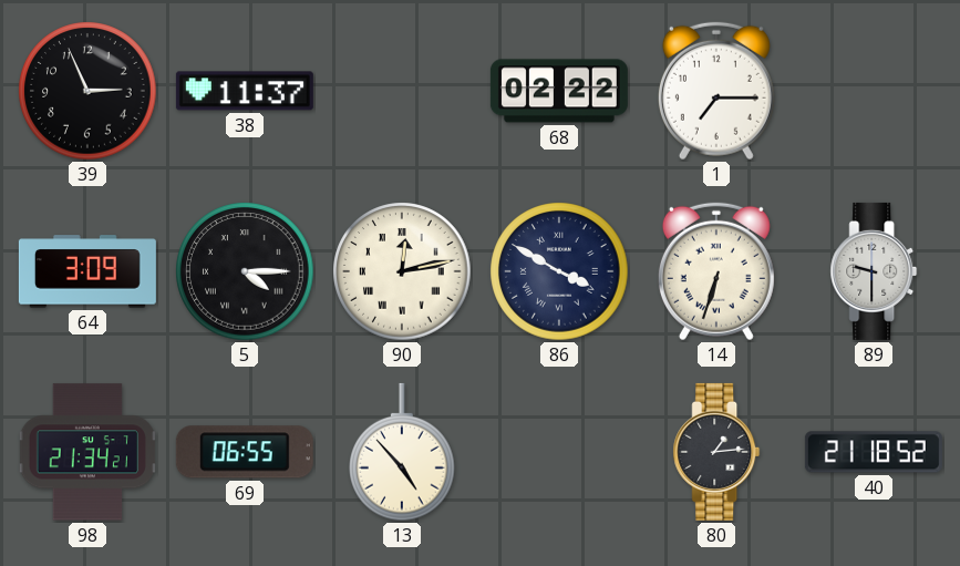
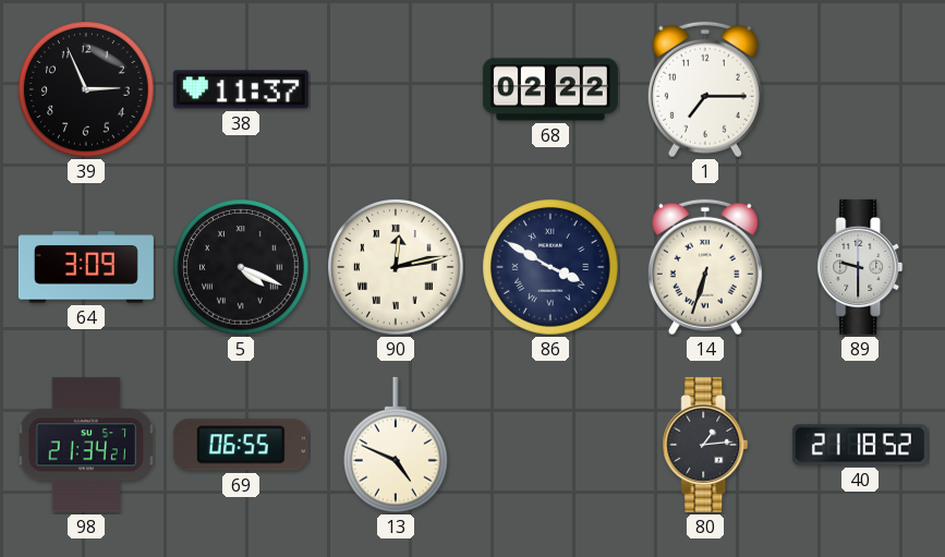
5: 4:15 -> 4:19 (241, 267)
13: 4:53 -> 4:49 (397, 445)
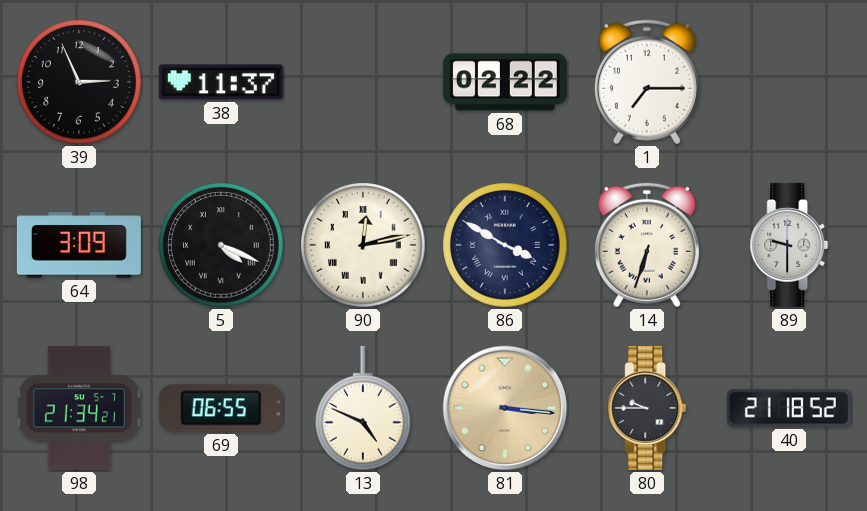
81: none -> 3:16 (505, 408)
80: 1:14 -> 9:45 (647, 408)
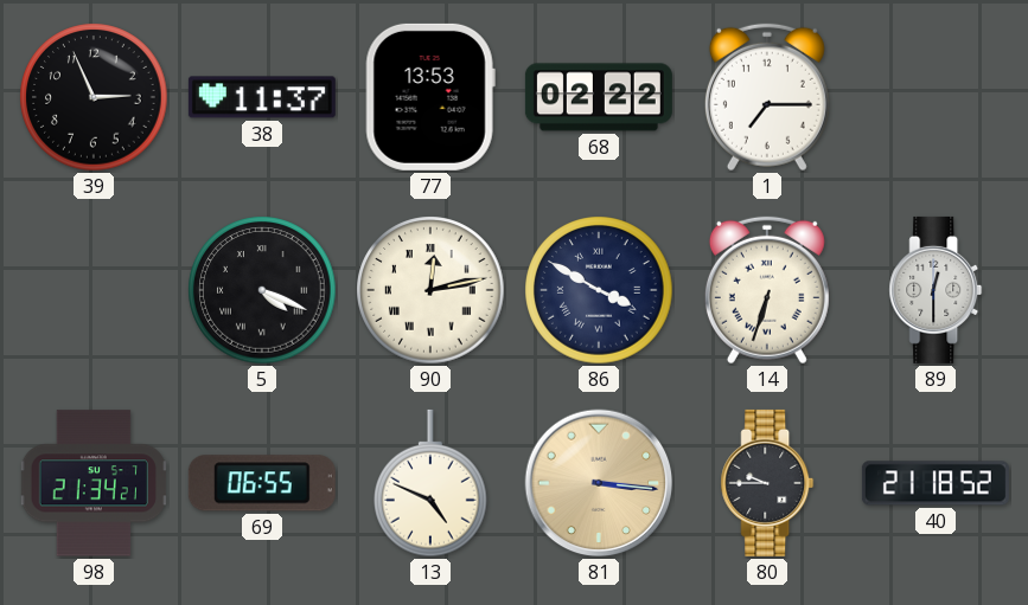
77: none -> 13:53 (430, 97)
64: 3:09 -> none (79, 245)
89: 9:30 -> 12:30 (936, 290)
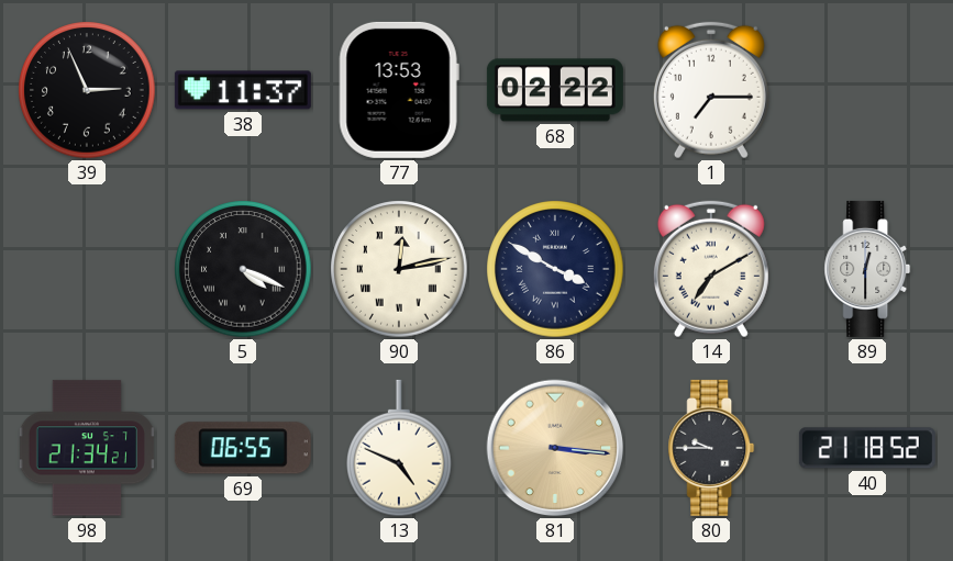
14: 6:33 -> 7:10 (711, 269)
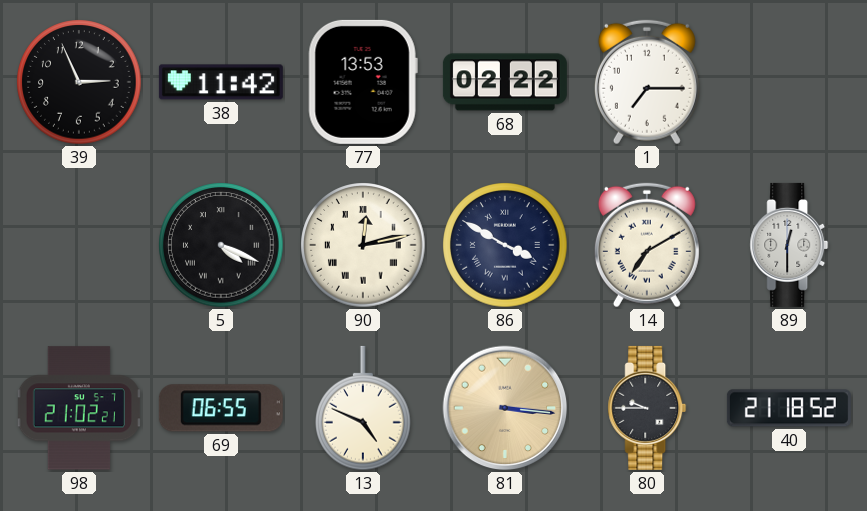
38: 11:37 -> 11:42 (221, 82)
98: 21:34 -> 21:02 (79, 408)
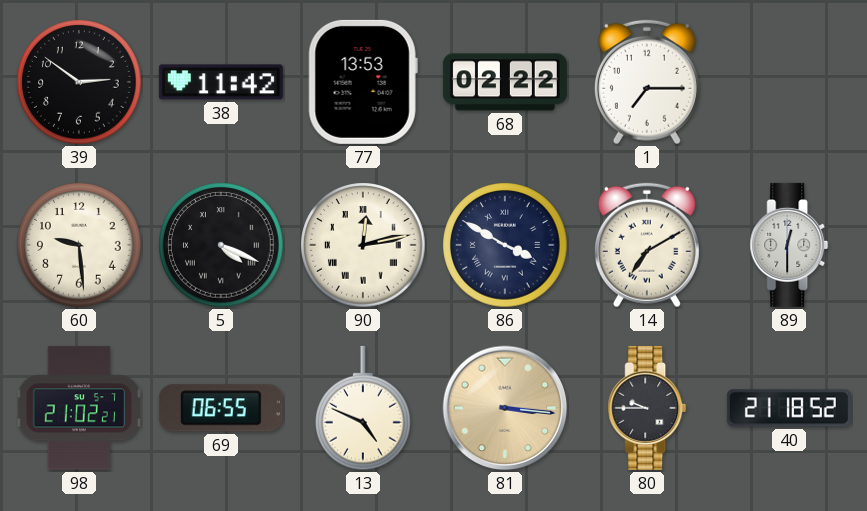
39: 2:56 -> 2:51 (79, 82)
60: none -> 9:29 (79, 245)
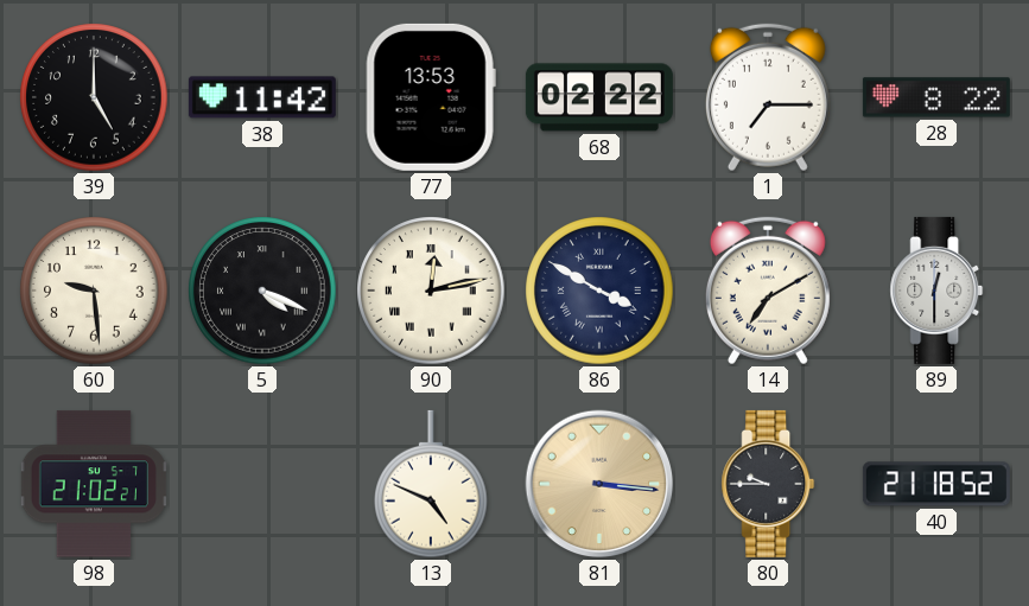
39: 2:51 -> 5:00 (94, 97)
28: none -> 8:22 (936, 97)
69: 06:55 -> none (221, 408)
